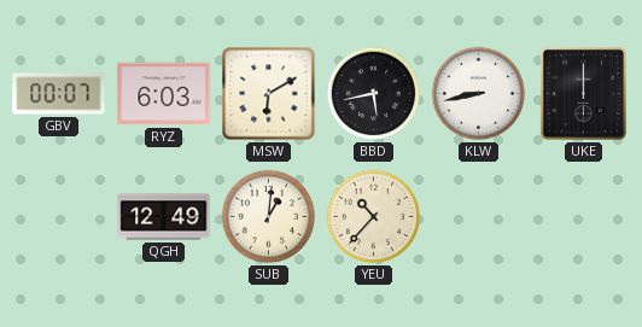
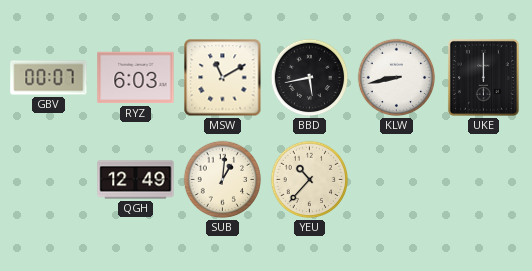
MSW: 6:10 -> 11:10 (223, 78)
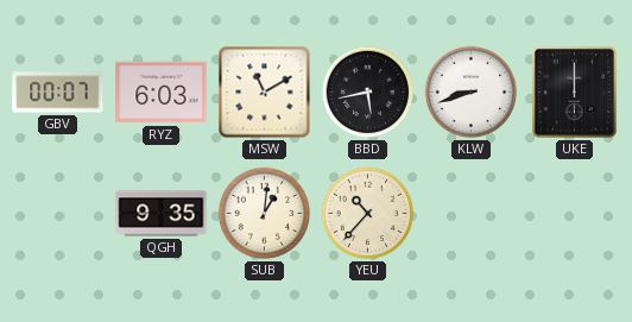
KLW: 8:43 -> 8:42 (472, 93)
QGH: 12:49 -> 9:35 (162, 214)
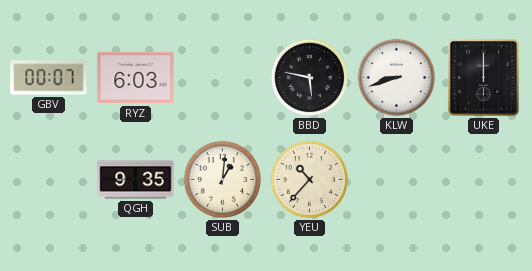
MSW: 11:10 -> none (265, 93)
BBD: 5:43 -> 5:47 (310, 78)
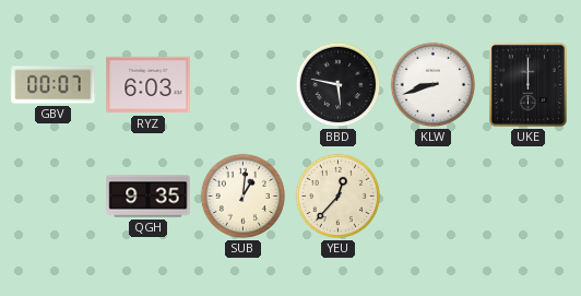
YEU: 10:37 -> 12:37 (339, 197)
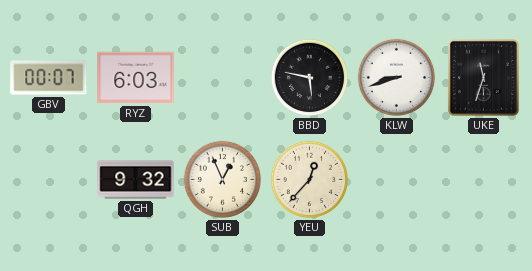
UKE: 12:00 -> 11:33 (483, 77)
QGH: 9:35 -> 9:32 (136, 180)
SUB: 1:01 -> 12:56 (223, 180)
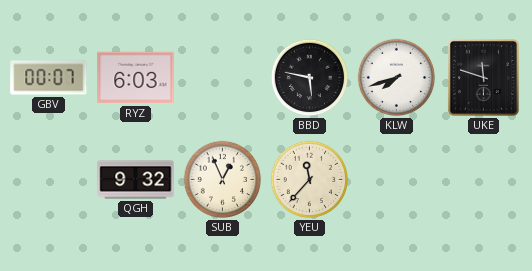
KLW: 8:42 -> 7:42 (397, 78)
UKE: 11:33 -> 11:48 (483, 77)
YEU: 12:37 -> 11:37 (310, 180)
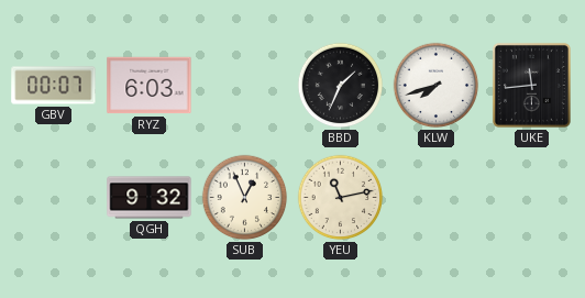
BBD: 5:47 -> 1:34 (341, 86)
UKE: 11:48 -> 11:44 (531, 85)
YEU: 11:37 -> 11:13 (341, 198)
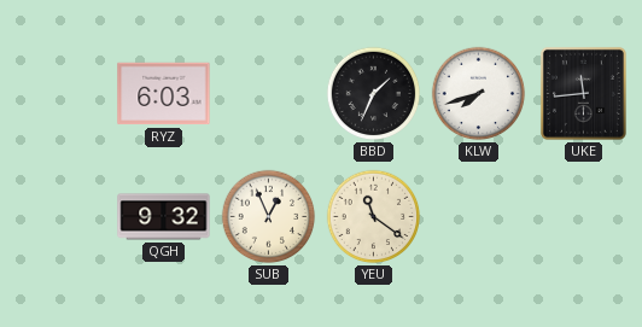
GBV: 00:07 -> none (54, 86)
YEU: 11:13 -> 11:21 (374, 217)
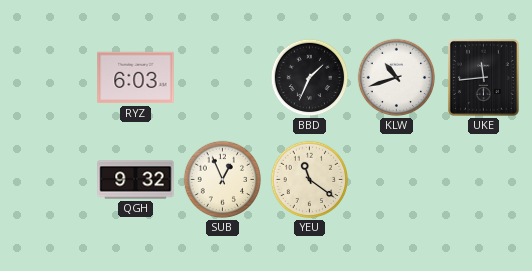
KLW: 7:42 -> 10:42 (397, 78)
